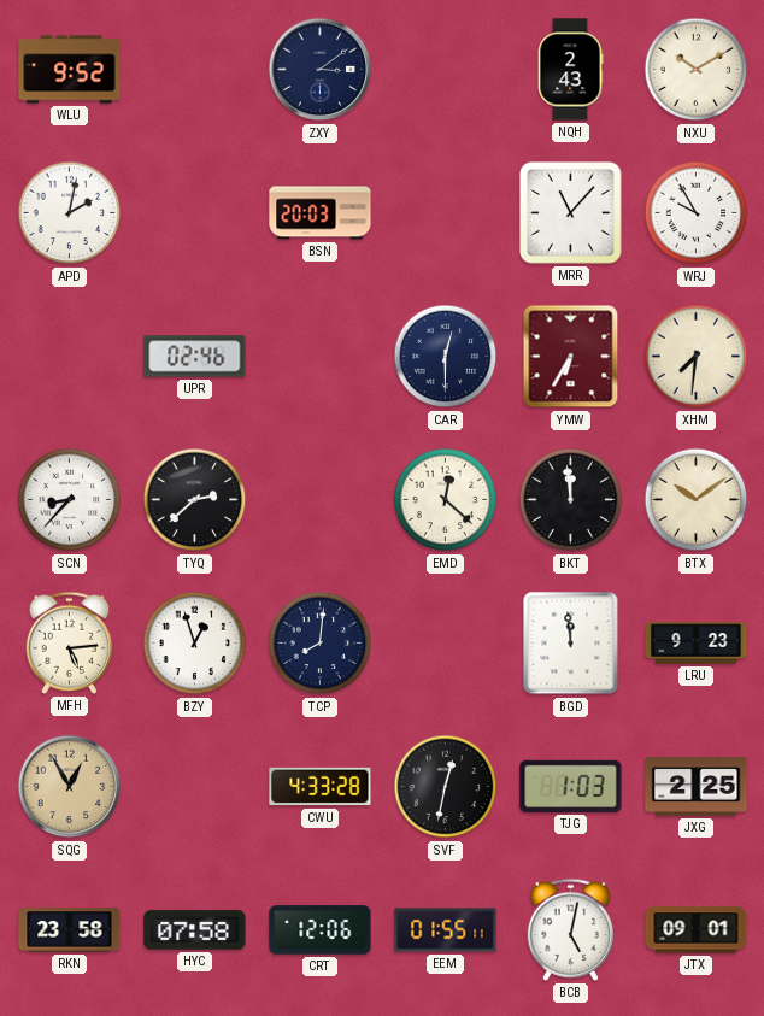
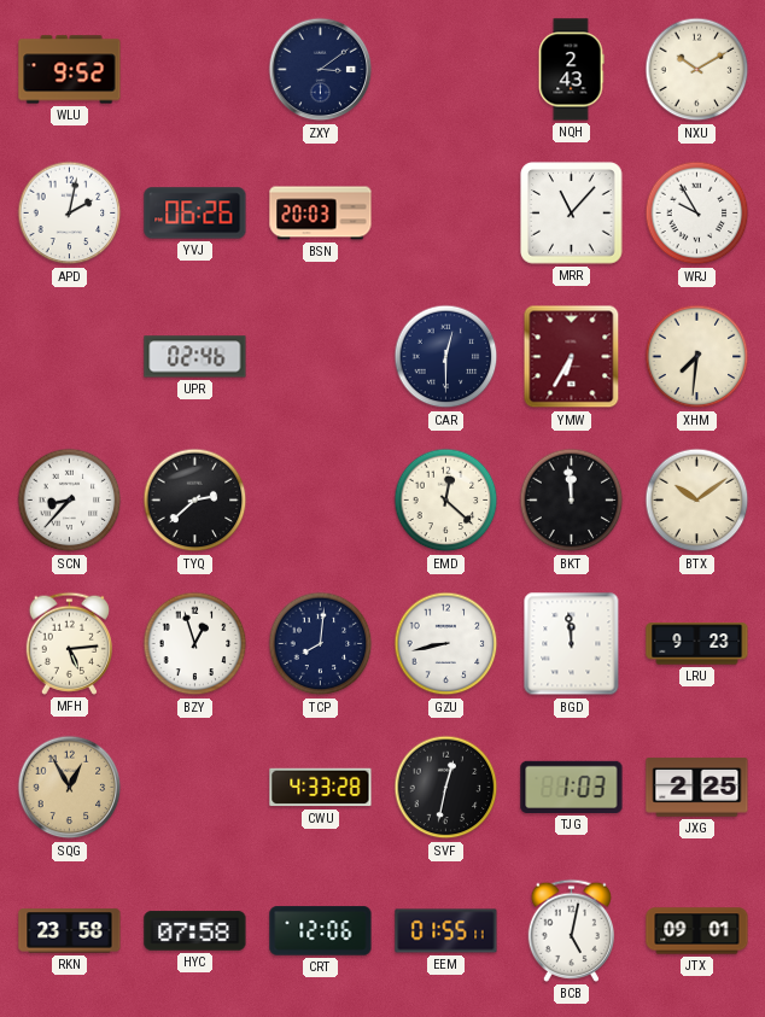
YVJ: none -> 06:26 (195, 214)
GZU: none -> 8:43 (446, 644)
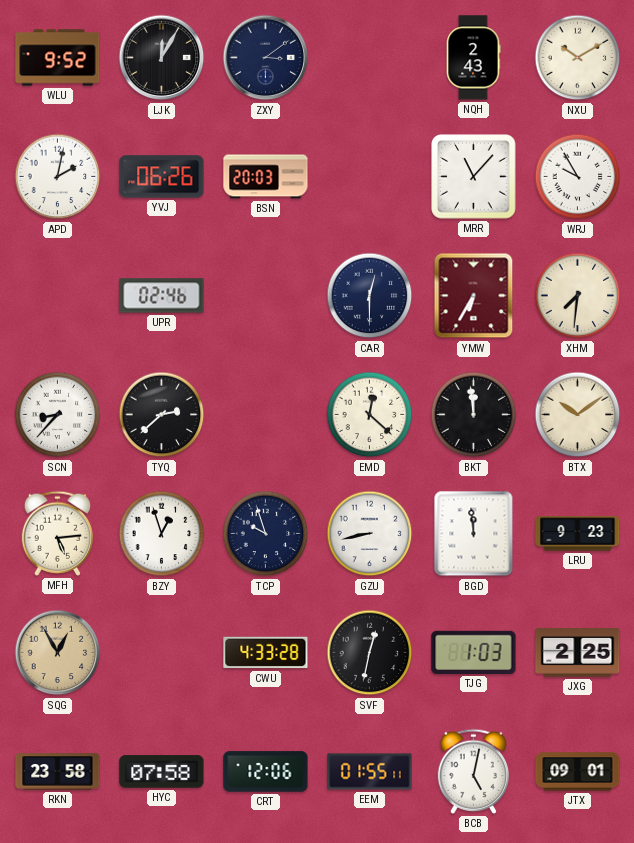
LJK: none -> 12:05 (162, 58)
TCP: 8:01 -> 9:57 (266, 534)
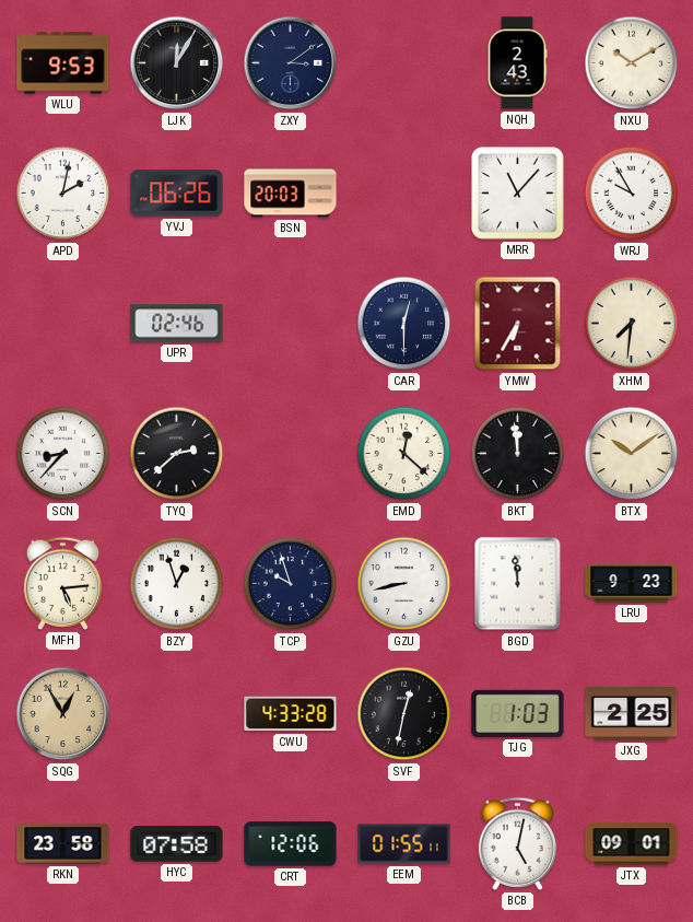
WLU: 9:52 -> 9:53 (63, 63)
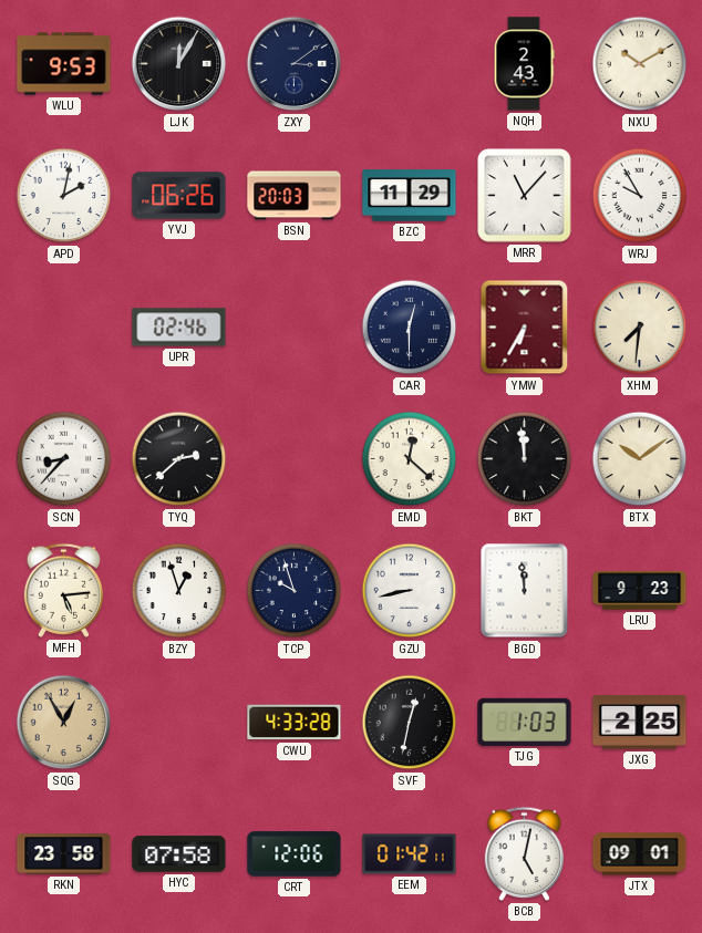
BZC: none -> 11:29 (410, 196)
EEM: 01:55 -> 01:42 (410, 854)
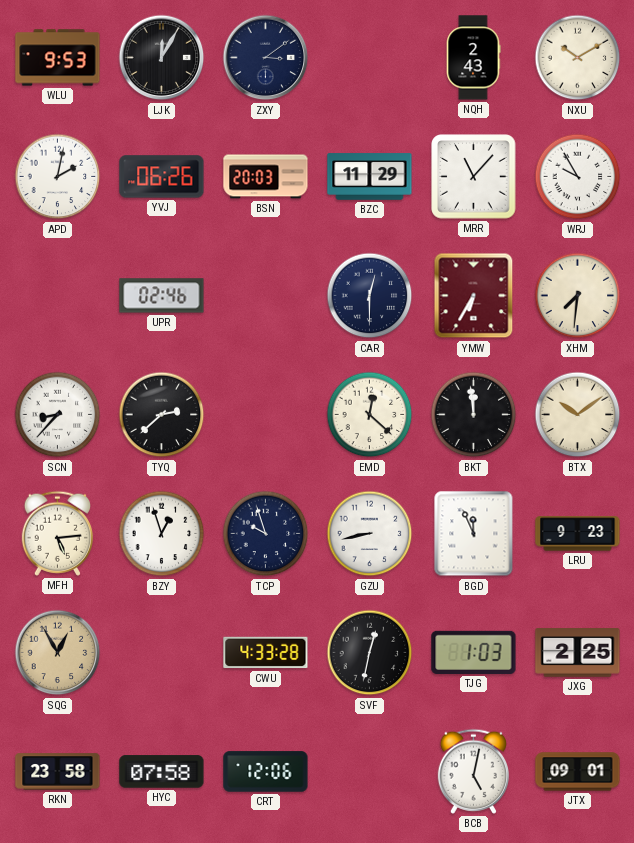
BGD: 11:59 -> 11:56 (474, 534)
EEM: 01:42 -> none (410, 854)
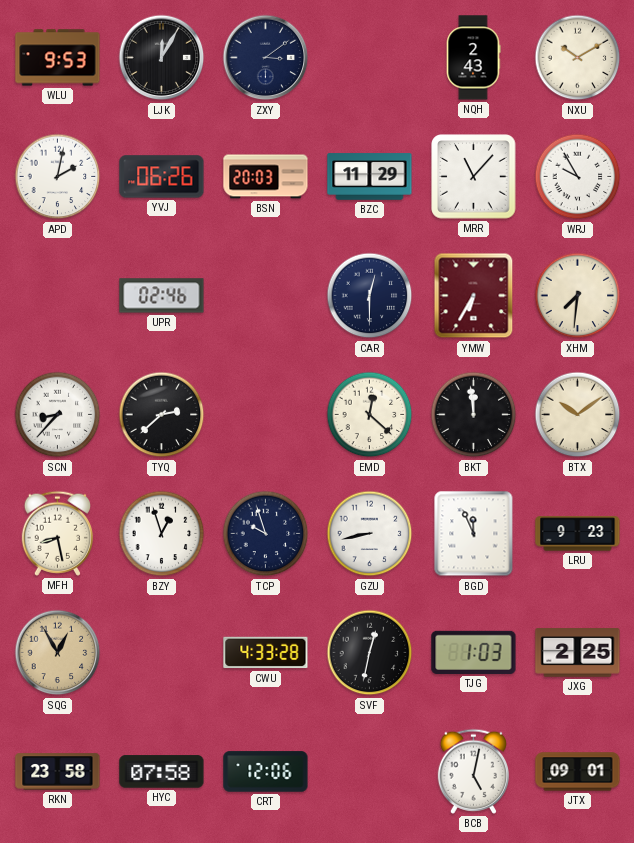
MFH: 5:14 -> 8:28 (57, 533)
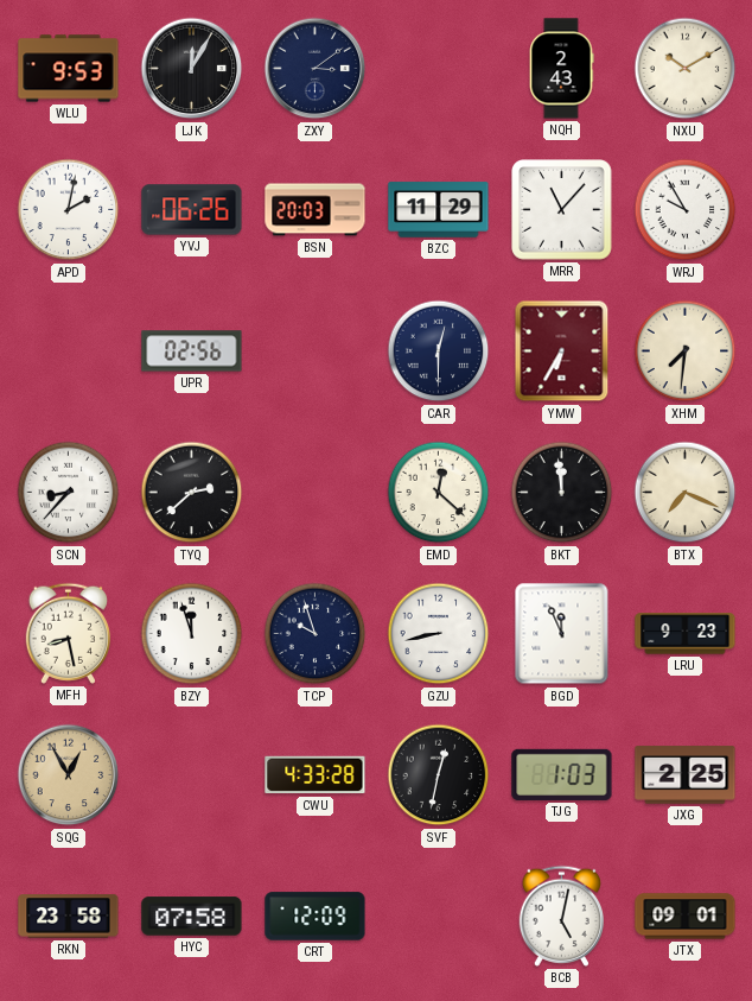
UPR: 02:46 -> 02:56 (192, 351)
BTX: 10:09 -> 7:19 (686, 493)
BZY: 12:57 -> 11:57 (192, 634)
CRT: 12:06 -> 12:09 (316, 917)
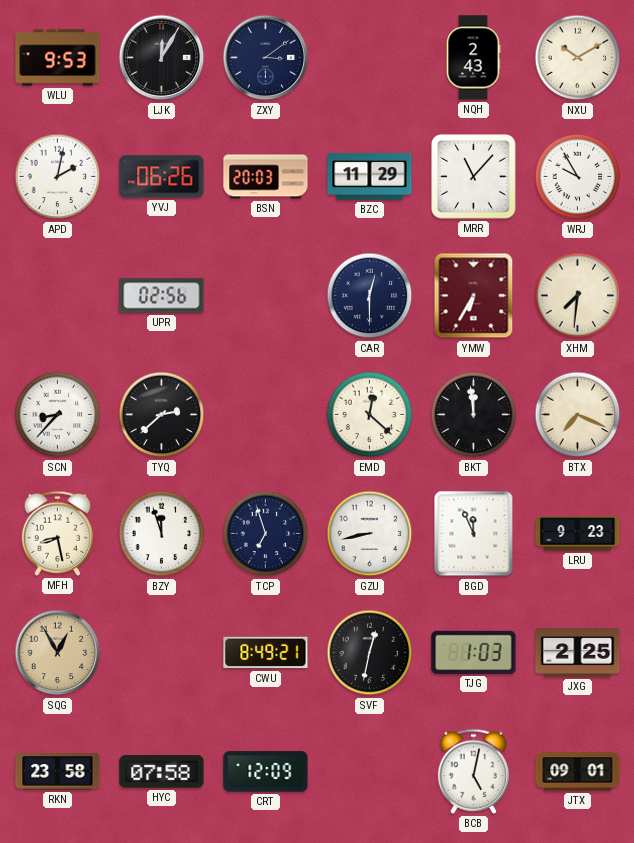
TCP: 9:57 -> 6:57 (266, 534)
CWU: 4:33 -> 8:49 (266, 653)
